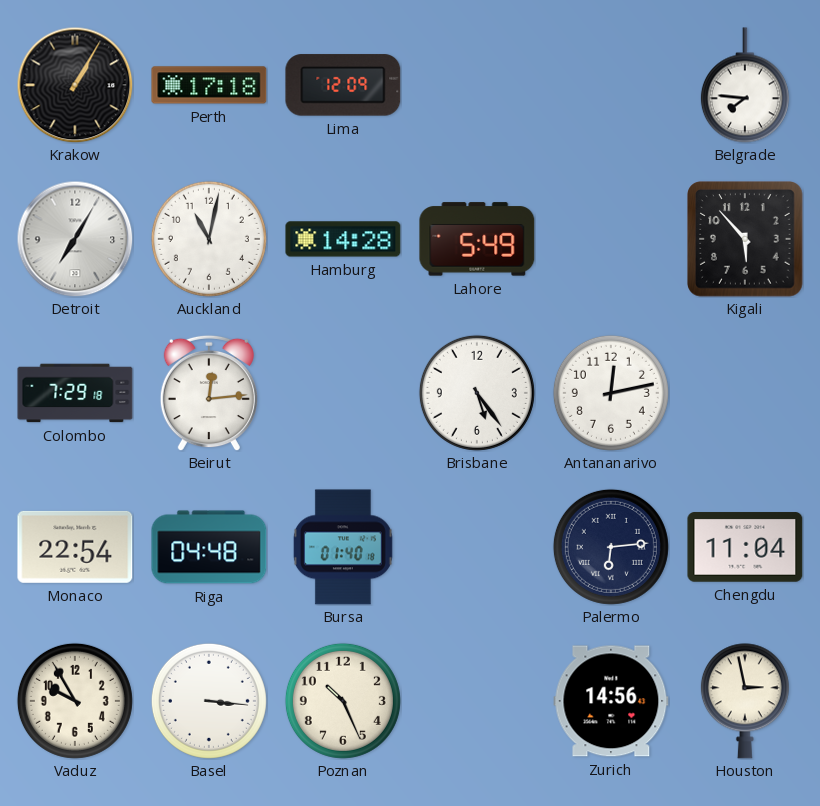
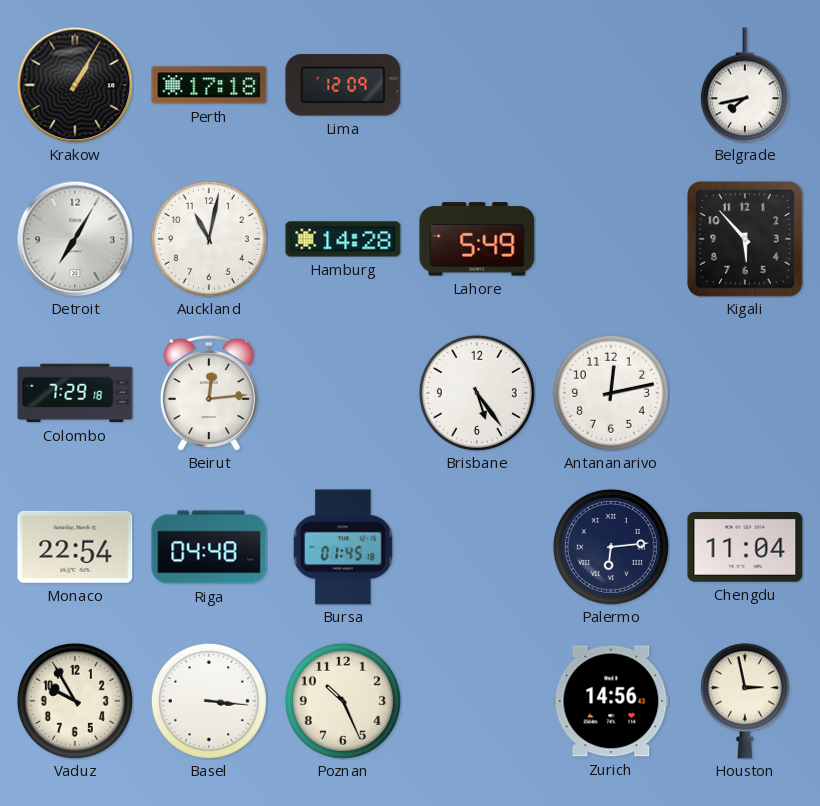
Belgrade: 7:46 -> 7:43 (745, 85)
Bursa: 01:40 -> 01:45 (343, 547)
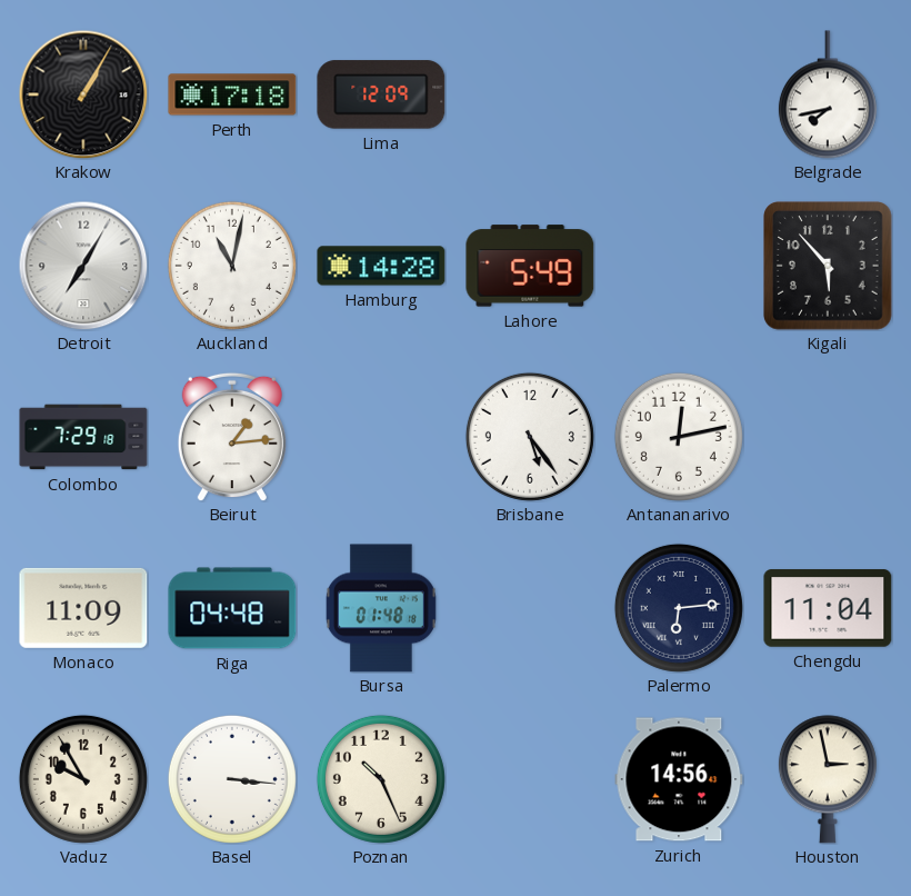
Beirut: 12:14 -> 1:14 (232, 437)
Monaco: 22:54 -> 11:09 (83, 608)
Bursa: 01:45 -> 01:48 (381, 608)
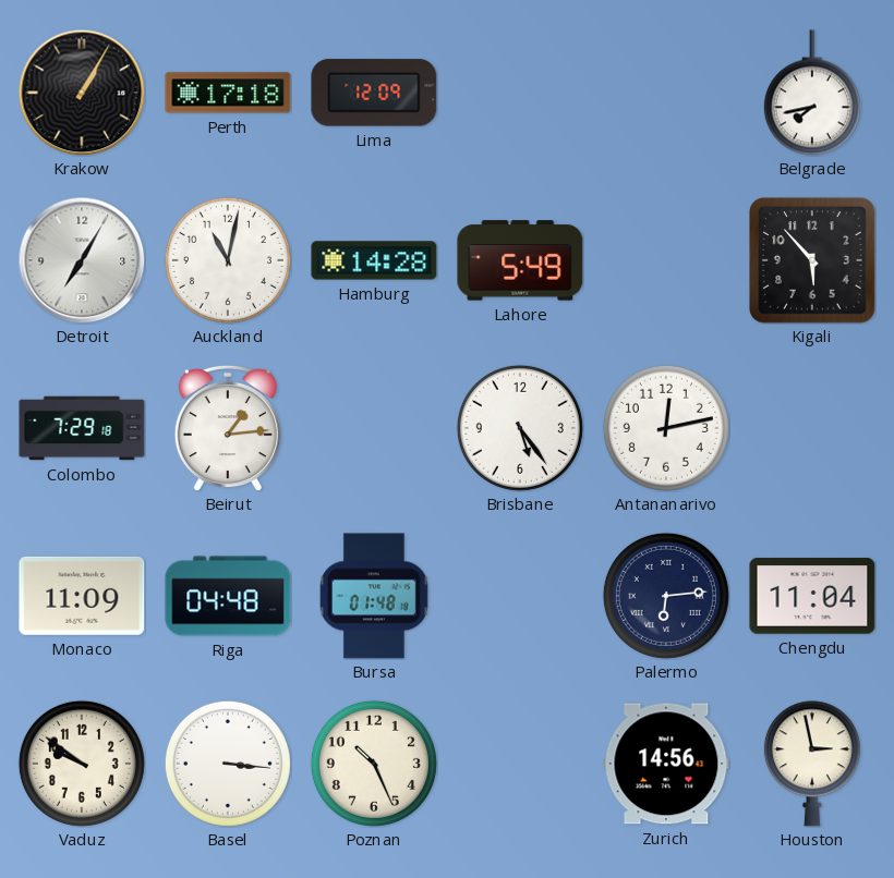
Vaduz: 9:55 -> 9:51 (82, 764)
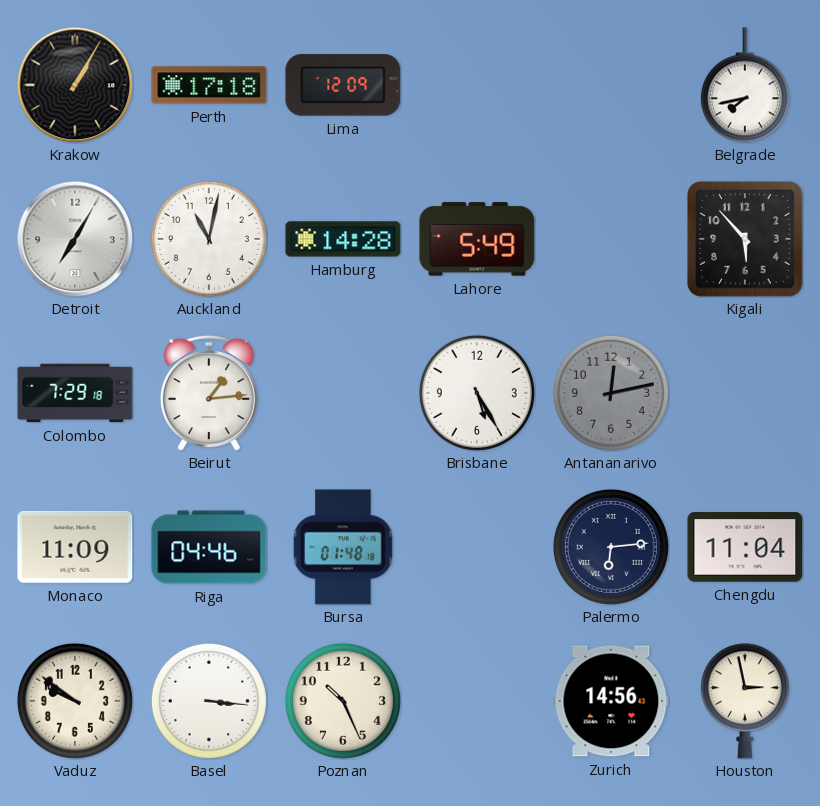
Brisbane: 5:24 -> 5:25 (477, 393)
Antananarivo dial: white -> grey (611, 393)
Riga: 04:48 -> 04:46 (209, 547)
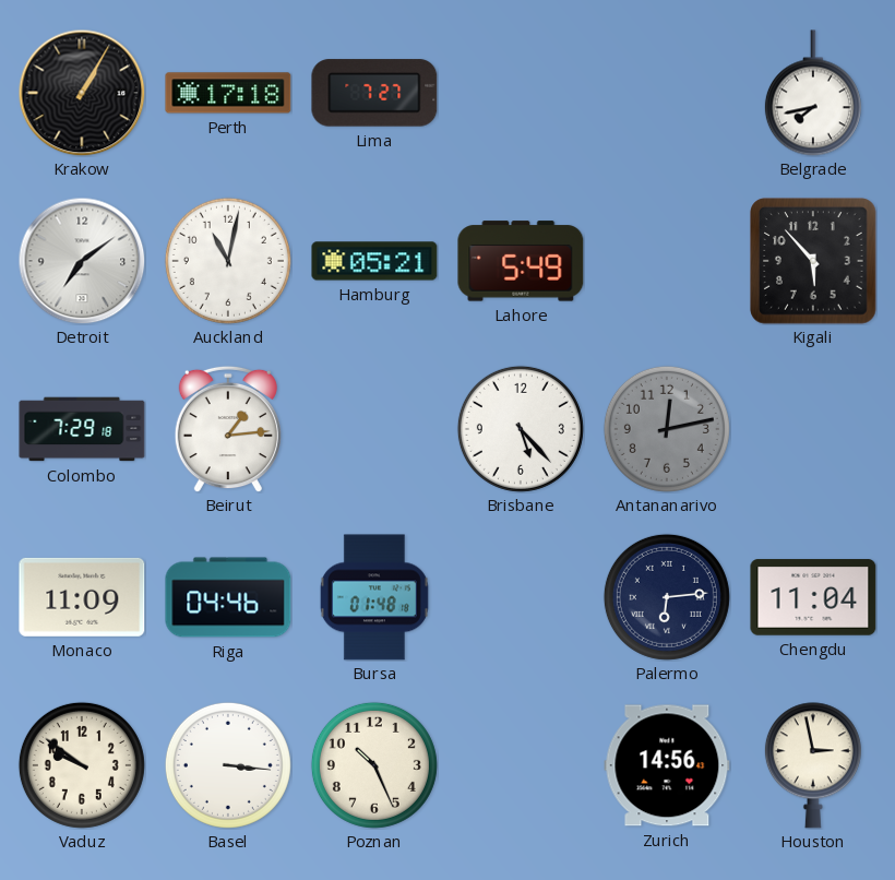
Lima: 12:09 -> 7:27 (374, 93)
Detroit: 7:05 -> 7:09 (82, 261)
Hamburg: 14:28 -> 05:21 (374, 261)
Brisbane: 5:25 -> 5:23 (521, 429)
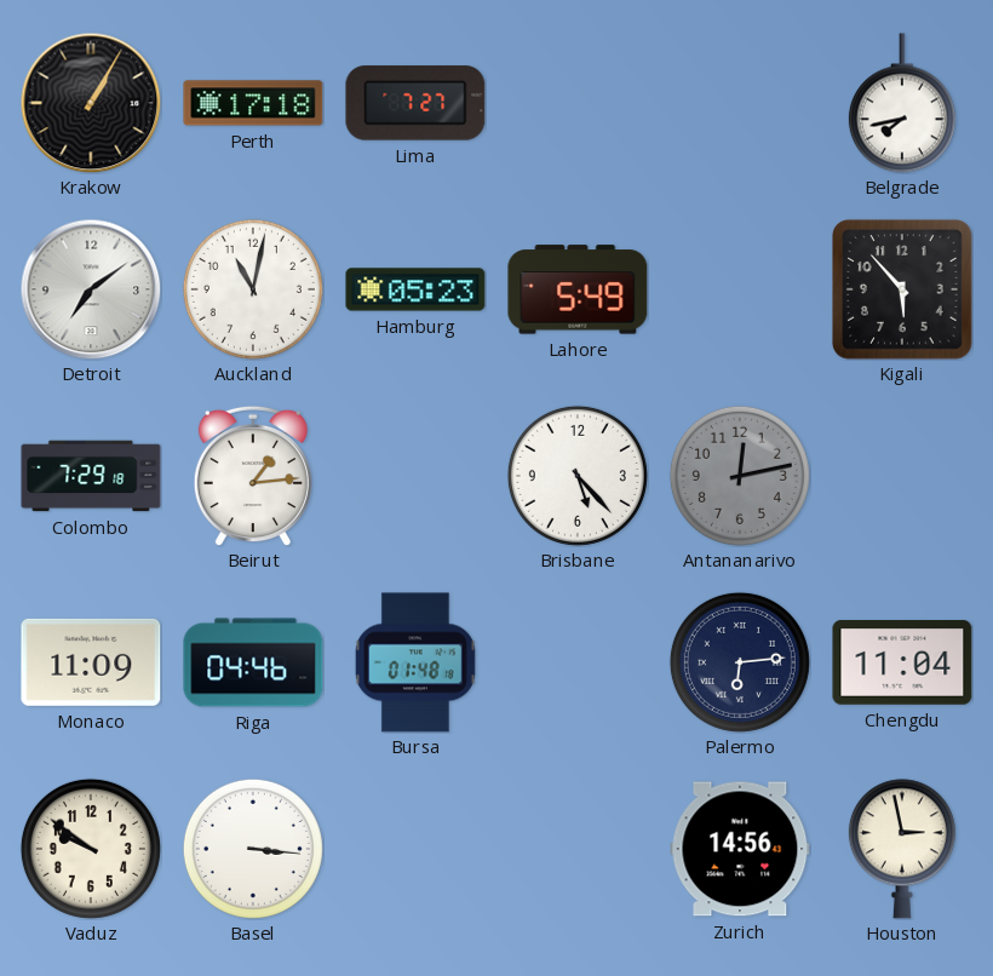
Hamburg: 05:21 -> 05:23 (415, 289)
Poznan: 10:26 -> none (374, 765)
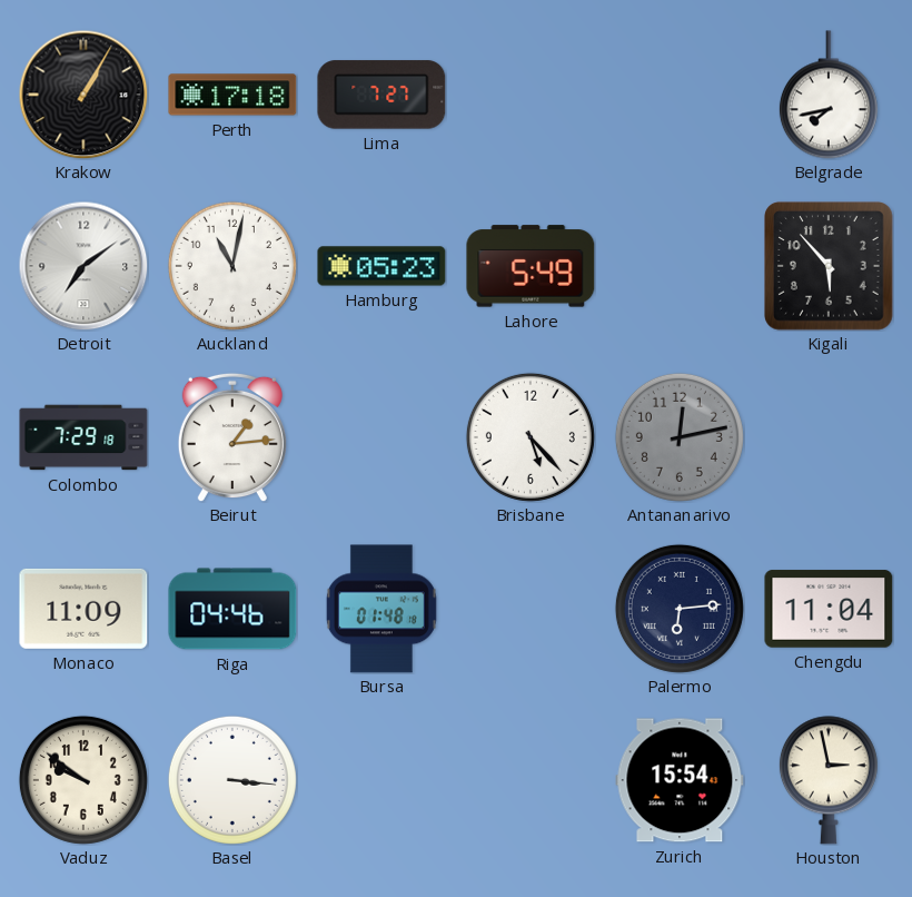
Zurich: 14:56 -> 15:54 (680, 780)
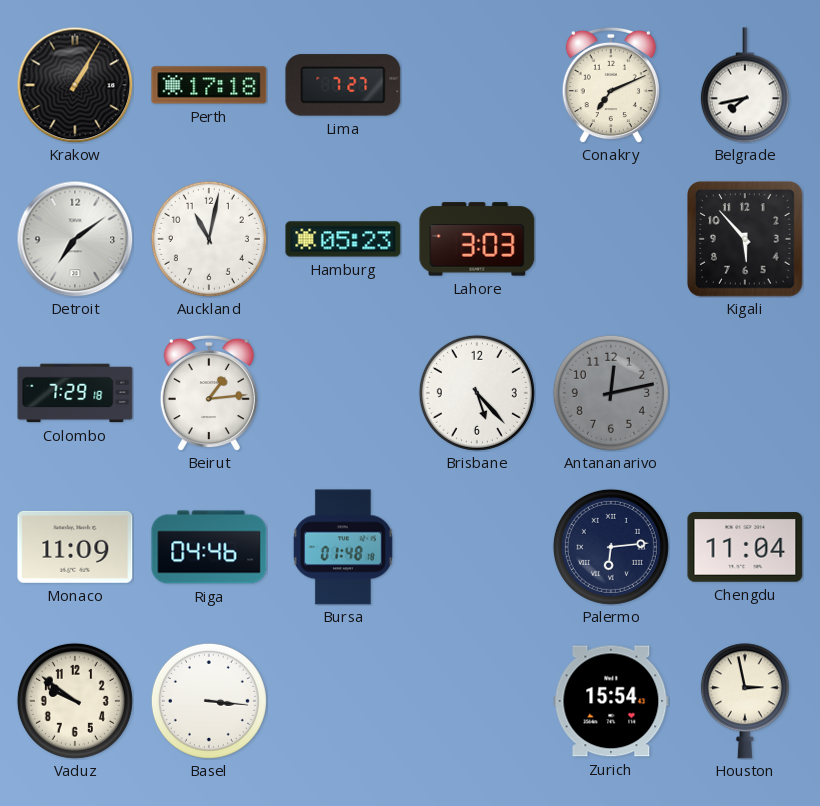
Conakry: none -> 7:11 (611, 85)
Lahore: 5:49 -> 3:03 (477, 239)
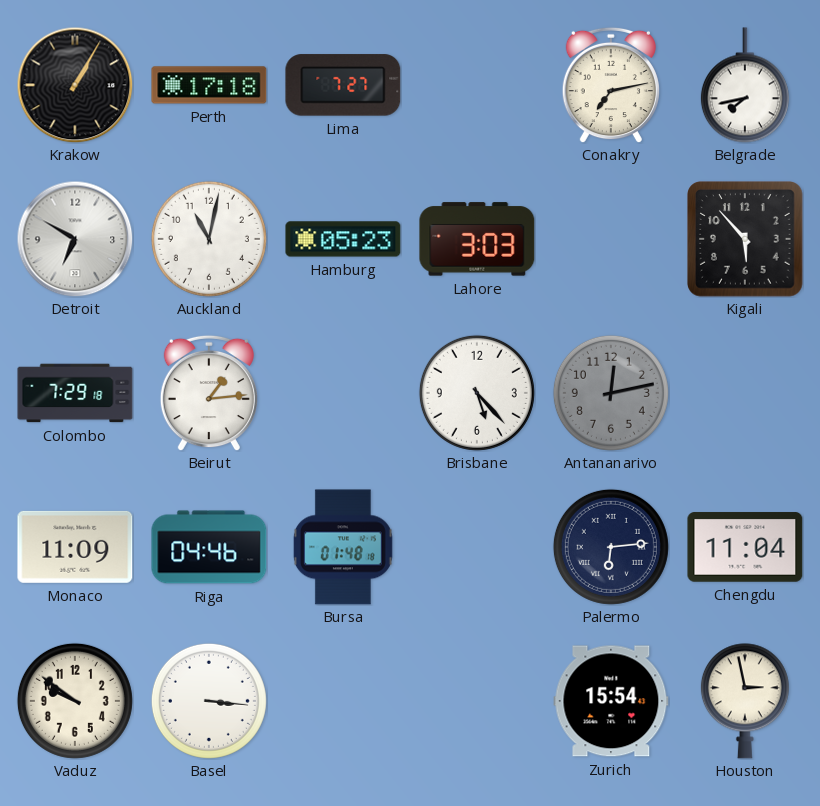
Conakry: 7:11 -> 7:13 (611, 85)
Detroit: 7:09 -> 6:50 (75, 239)
